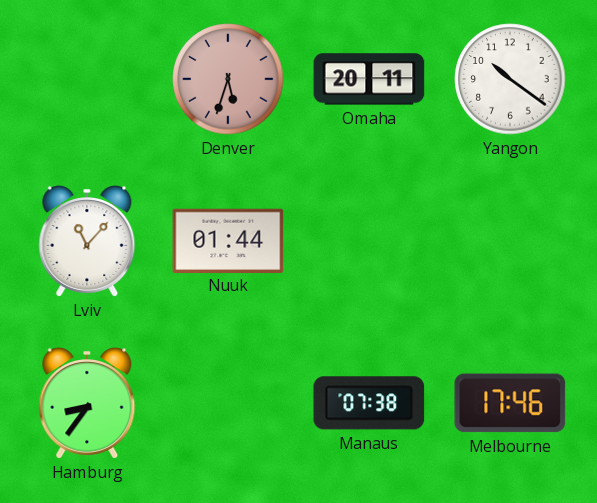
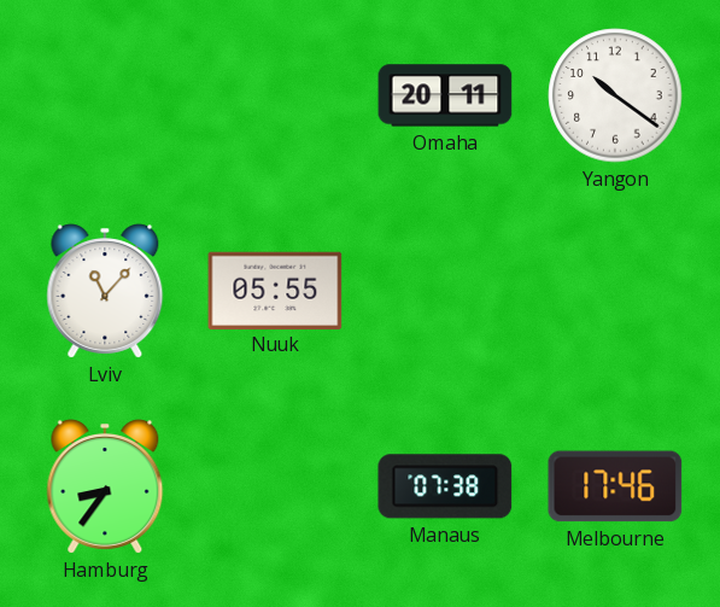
Denver: 5:33 -> none (228, 79)
Nuuk: 01:44 -> 05:55 (275, 290)
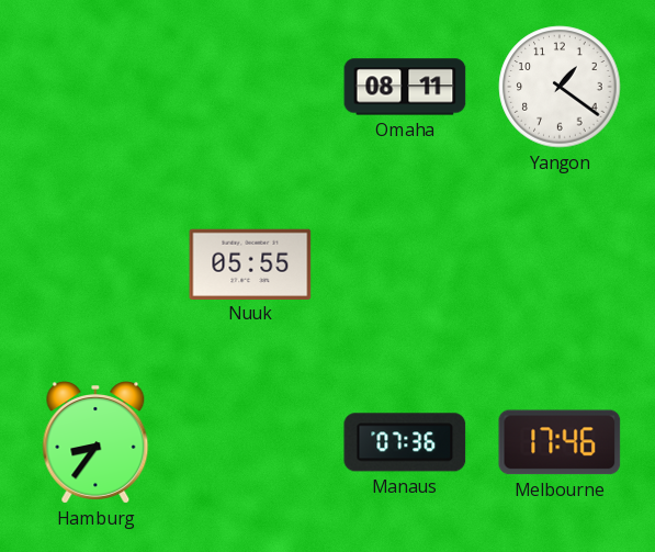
Omaha: 20:11 -> 08:11 (405, 87)
Yangon: 10:21 -> 1:21 (560, 87)
Lviv: 11:07 -> none (105, 291)
Manaus: 07:38 -> 07:36 (405, 442)
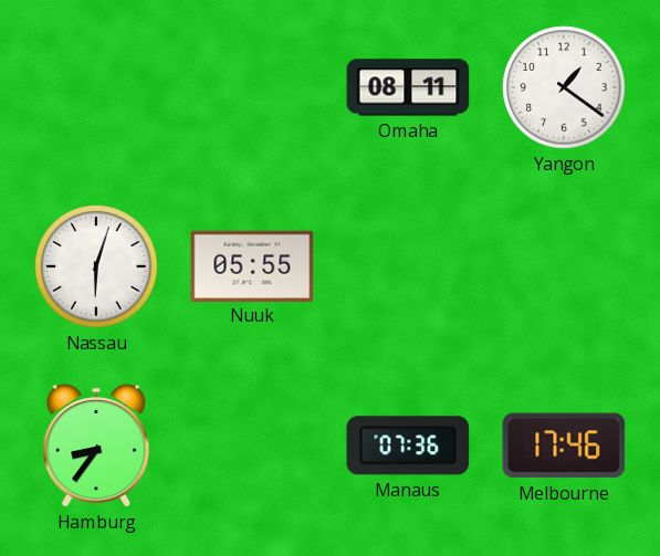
Nassau: none -> 6:03 (96, 266)
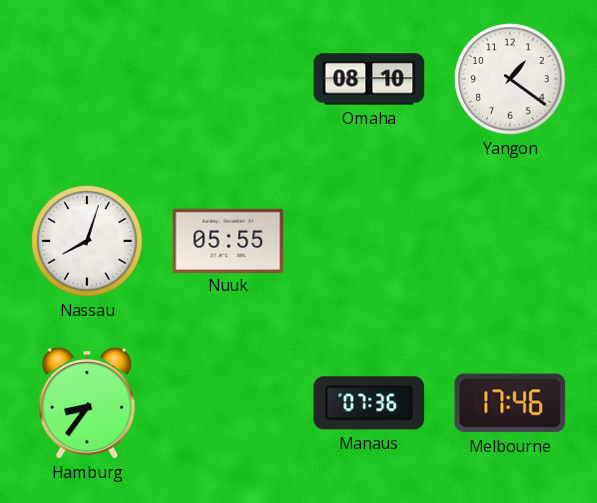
Omaha: 08:11 -> 08:10 (369, 79)
Nassau: 6:03 -> 8:03 (87, 241)
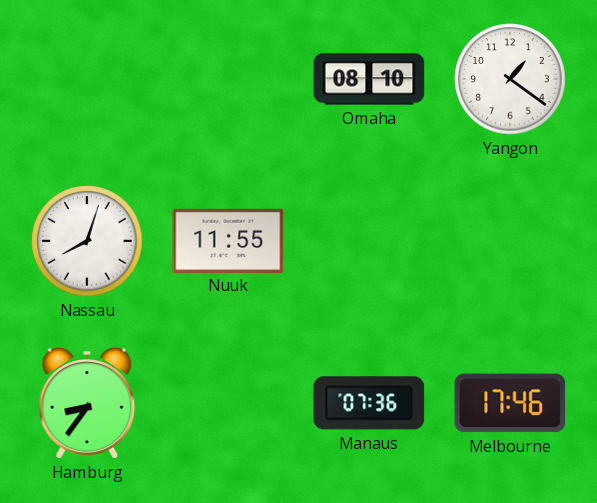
Nuuk: 05:55 -> 11:55 (228, 240)
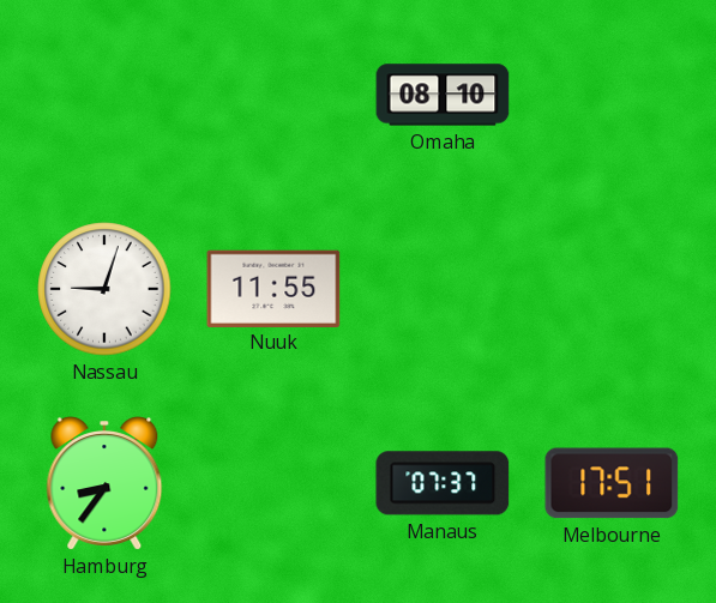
Yangon: 1:21 -> none (510, 79)
Nassau: 8:03 -> 9:03 (104, 289)
Manaus: 07:36 -> 07:37 (443, 483)
Melbourne: 17:46 -> 17:51 (612, 483)
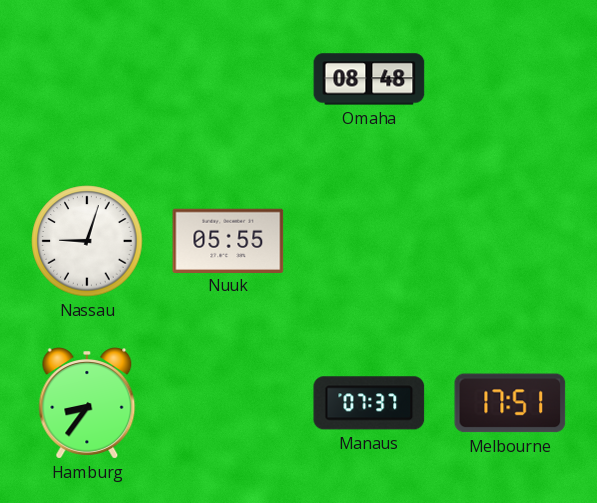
Omaha: 08:10 -> 08:48 (369, 79)
Nuuk: 11:55 -> 05:55 (228, 240)
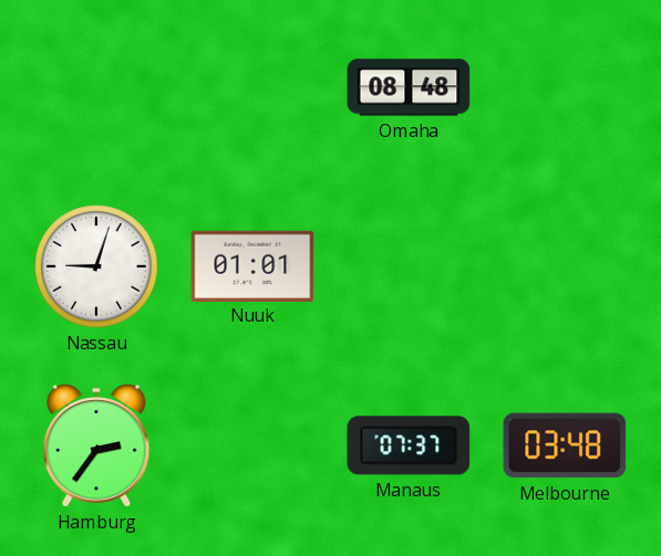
Nuuk: 05:55 -> 01:01 (252, 265)
Hamburg: 8:36 -> 2:36 (96, 445)
Melbourne: 17:51 -> 03:48 (565, 445)
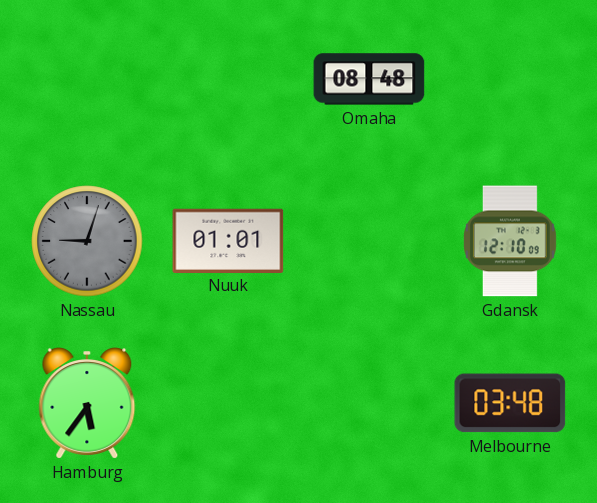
Nassau dial: white -> grey (87, 241)
Gdansk: none -> 12:10 (510, 241)
Hamburg: 2:36 -> 5:36 (87, 403)
Manaus: 07:37 -> none (409, 445)
